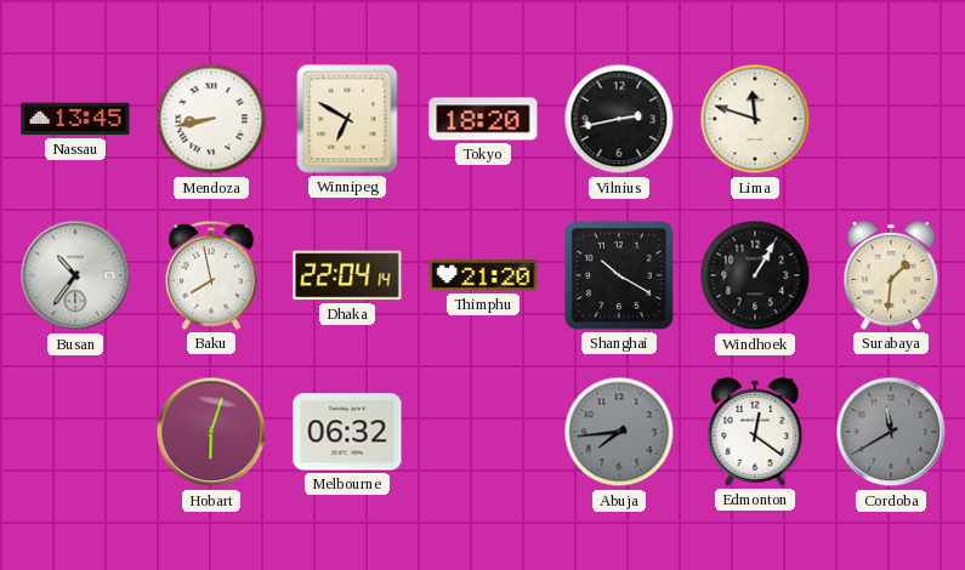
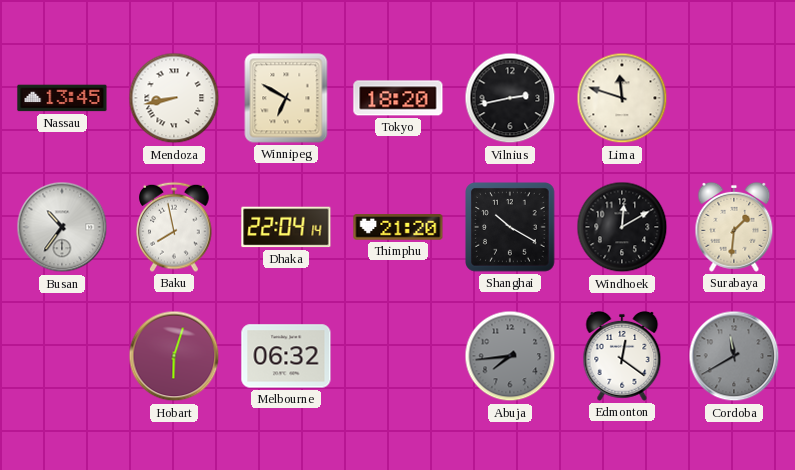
Windhoek: 1:05 -> 12:10 (622, 227)
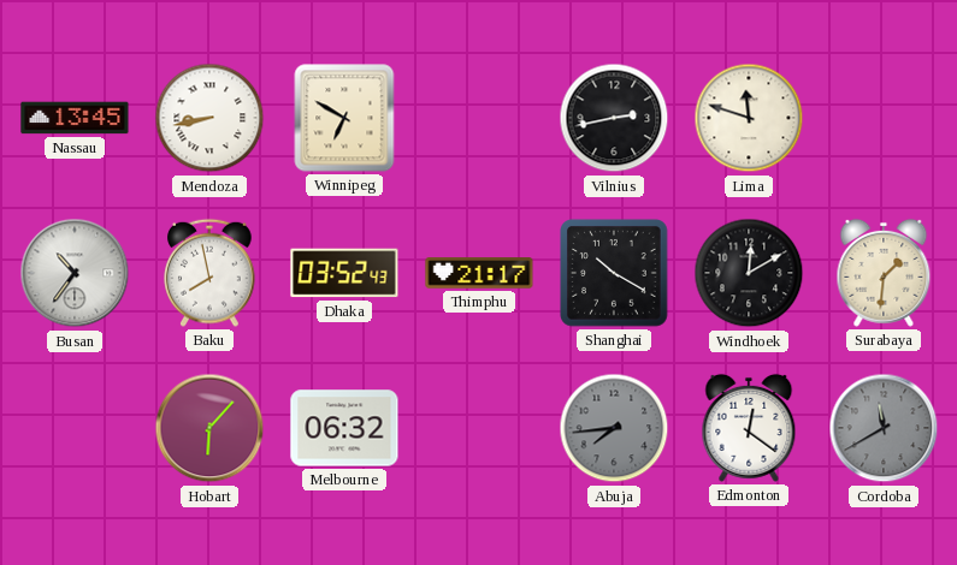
Tokyo: 18:20 -> none (398, 98)
Dhaka: 22:04 -> 03:52 (344, 273)
Thimphu: 21:20 -> 21:17 (479, 273)
Hobart: 6:03 -> 6:07 (209, 428)
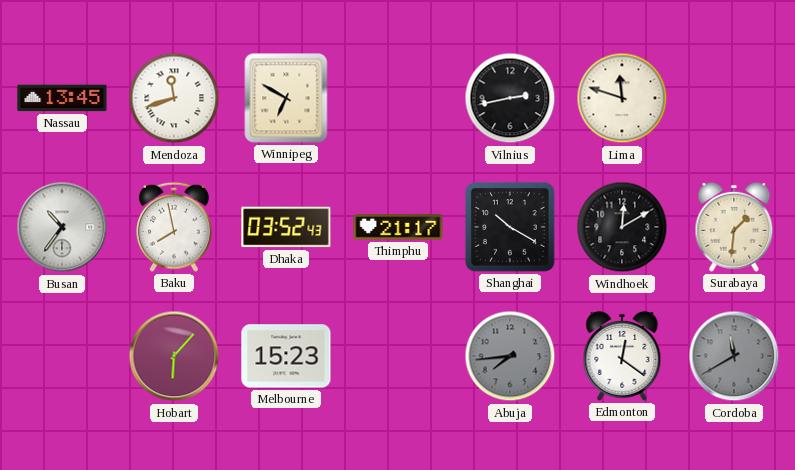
Mendoza: 8:43 -> 11:42 (174, 98)
Melbourne: 06:32 -> 15:23 (286, 356)
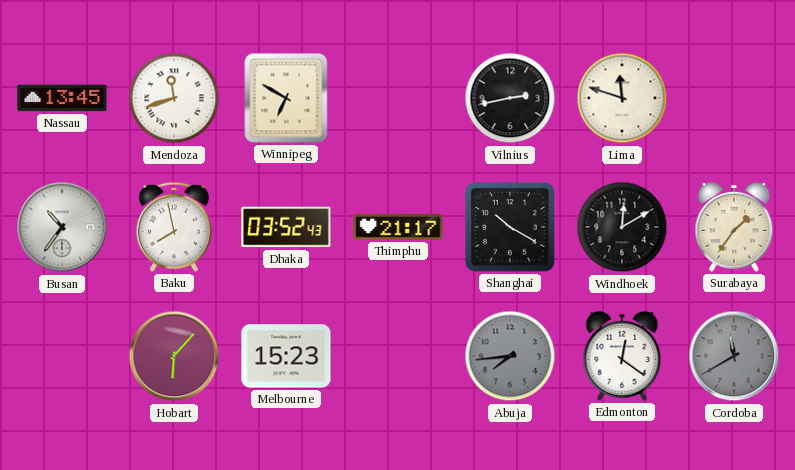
Surabaya: 1:31 -> 1:36 (734, 227)
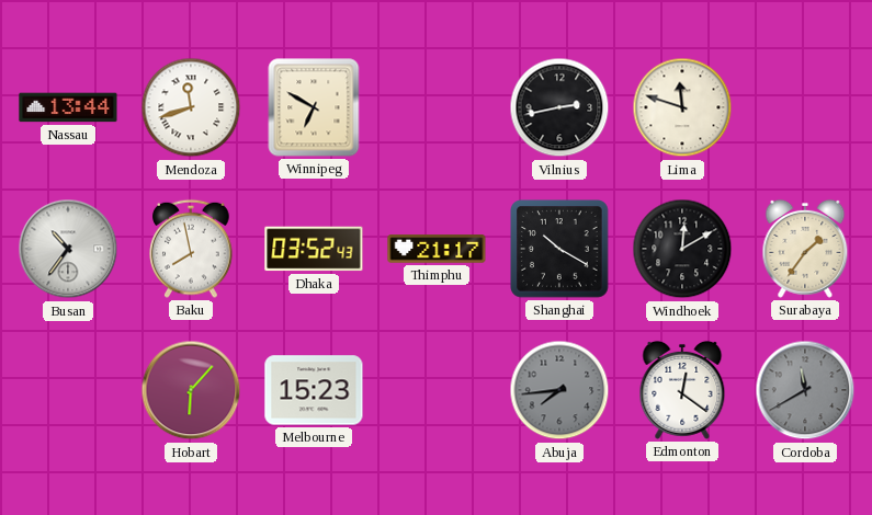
Nassau: 13:45 -> 13:44 (68, 107)
